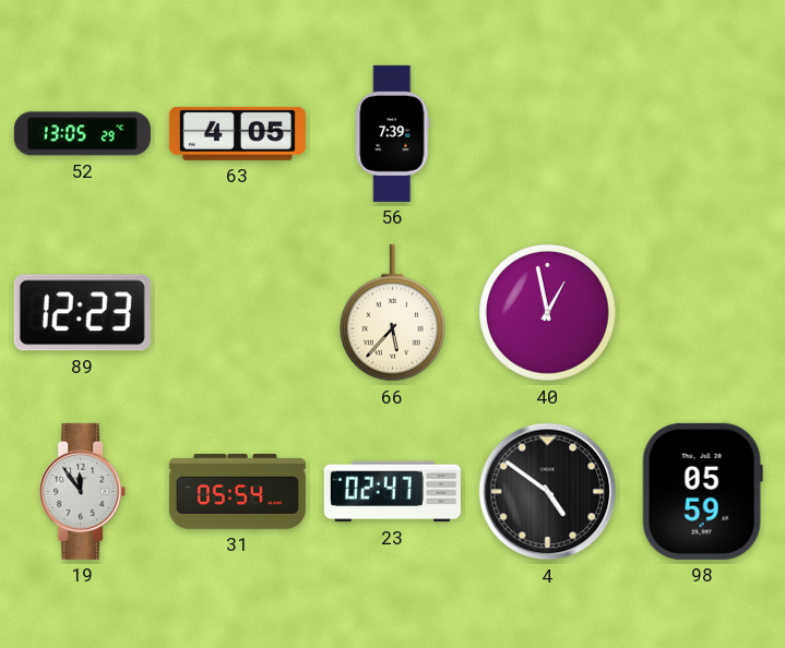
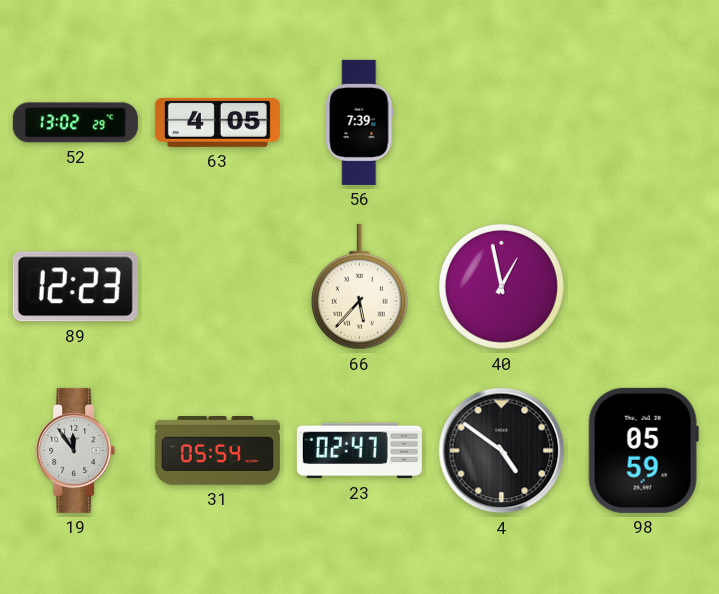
52: 13:05 -> 13:02 (75, 123)
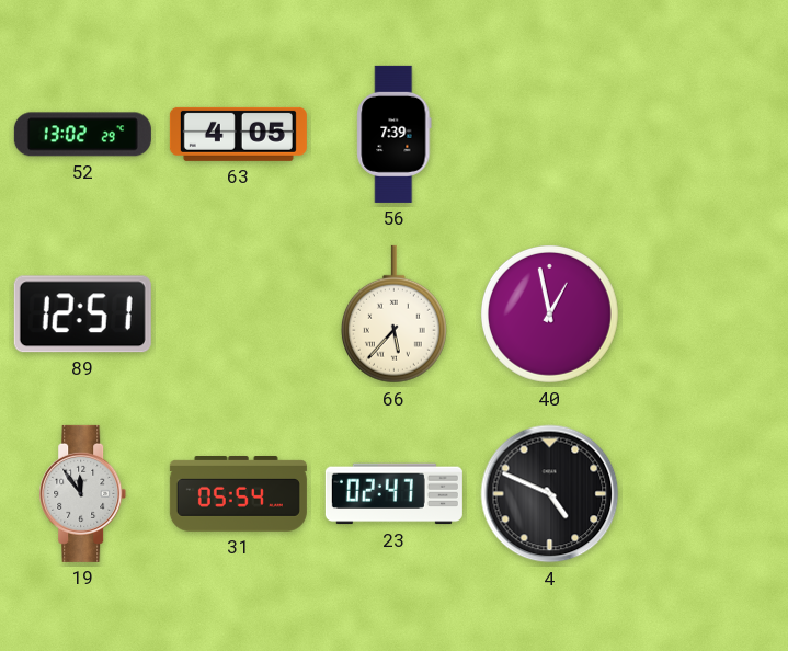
89: 12:23 -> 12:51 (82, 315)
4: 4:51 -> 4:49 (550, 494)
98: 05:59 -> none (643, 450)
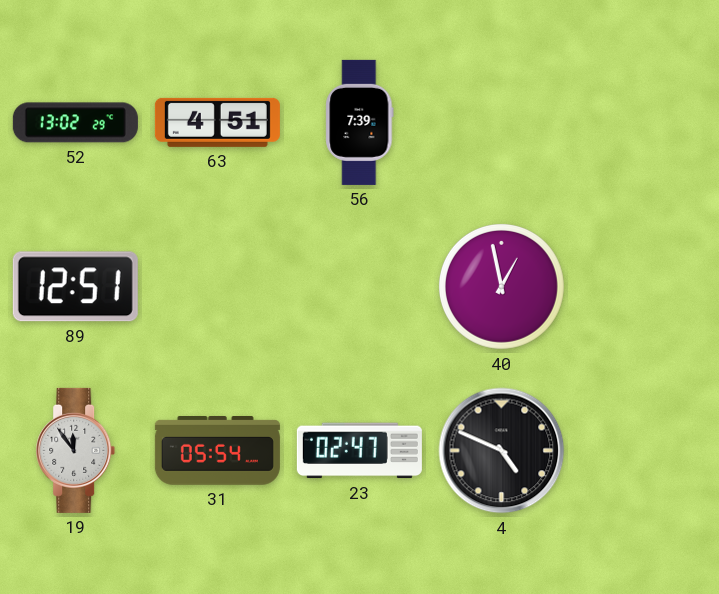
63: 4:05 -> 4:51 (217, 122)
66: 5:37 -> none (393, 315)
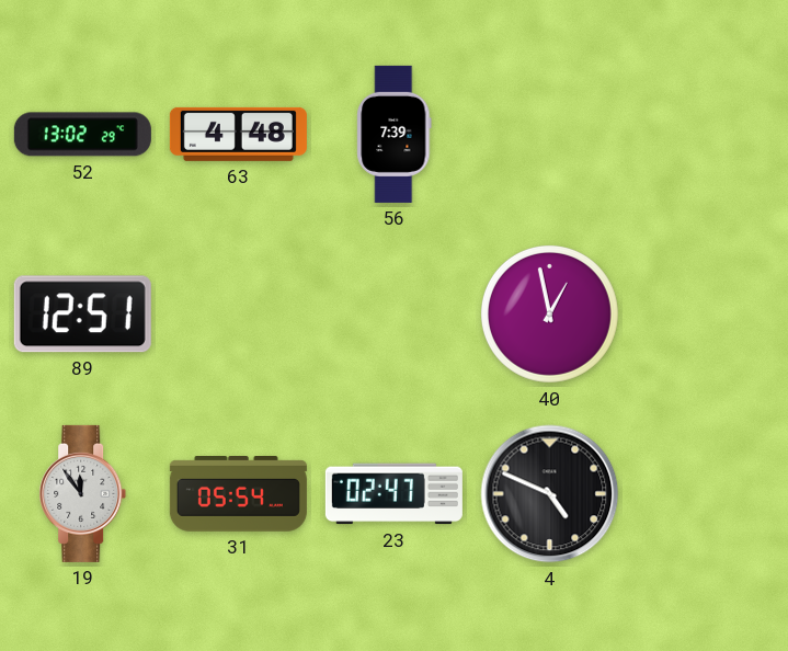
63: 4:51 -> 4:48 (238, 134)
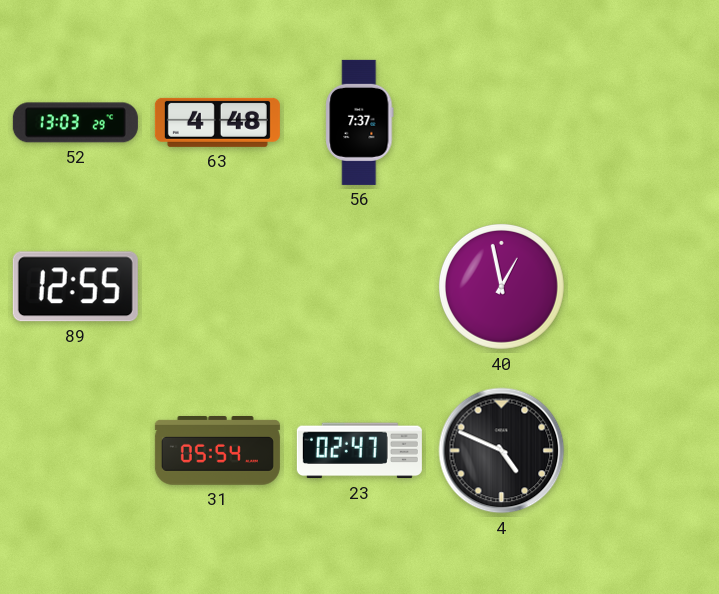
52: 13:02 -> 13:03 (75, 123)
56: 7:39 -> 7:37 (360, 122)
89: 12:51 -> 12:55 (75, 287)
19: 11:54 -> none (83, 493)
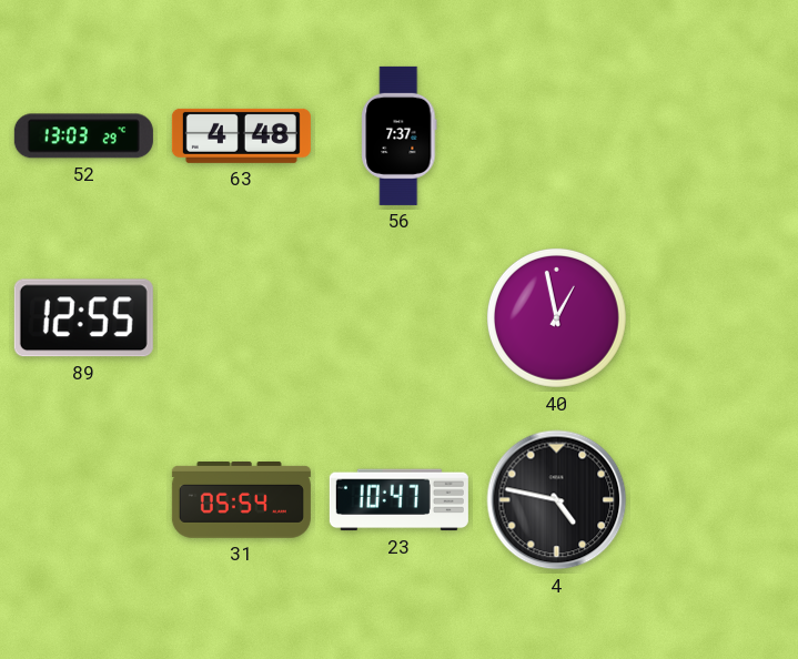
23: 02:47 -> 10:47 (398, 500)
4: 4:49 -> 4:47 (557, 500)
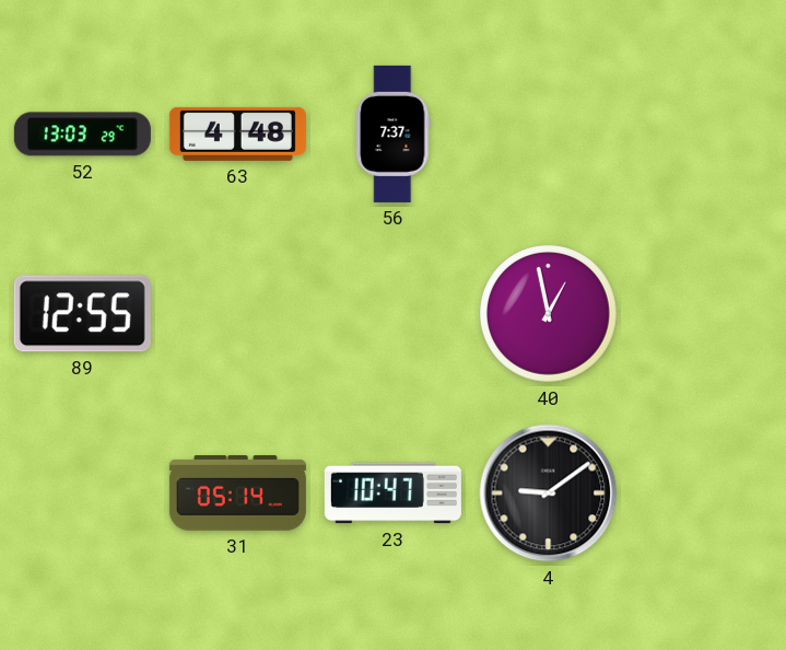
31: 05:54 -> 05:14 (237, 494)
4: 4:47 -> 9:09 (549, 494)
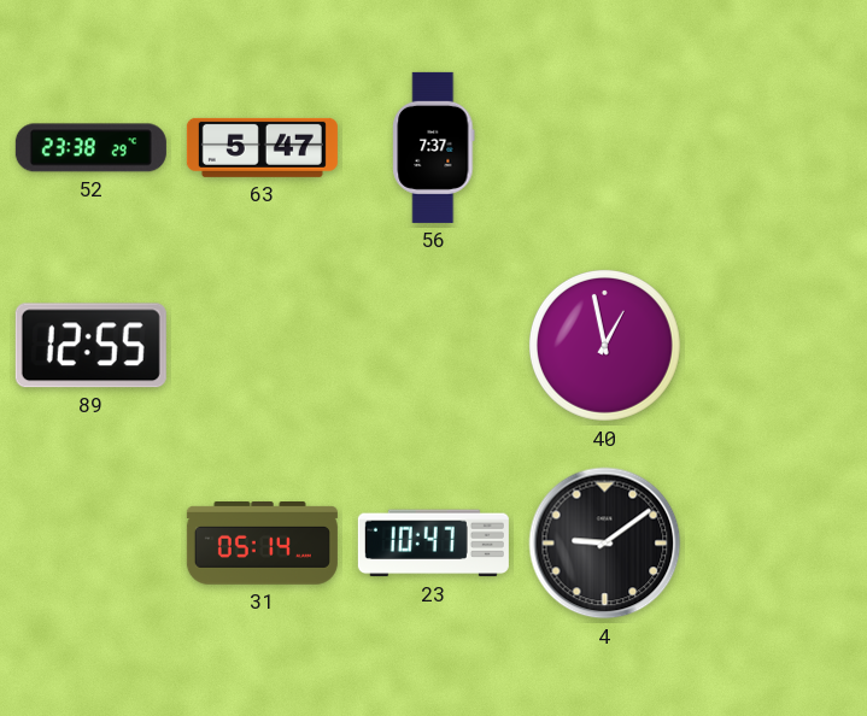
52: 13:03 -> 23:38 (90, 148)
63: 4:48 -> 5:47 (262, 147)
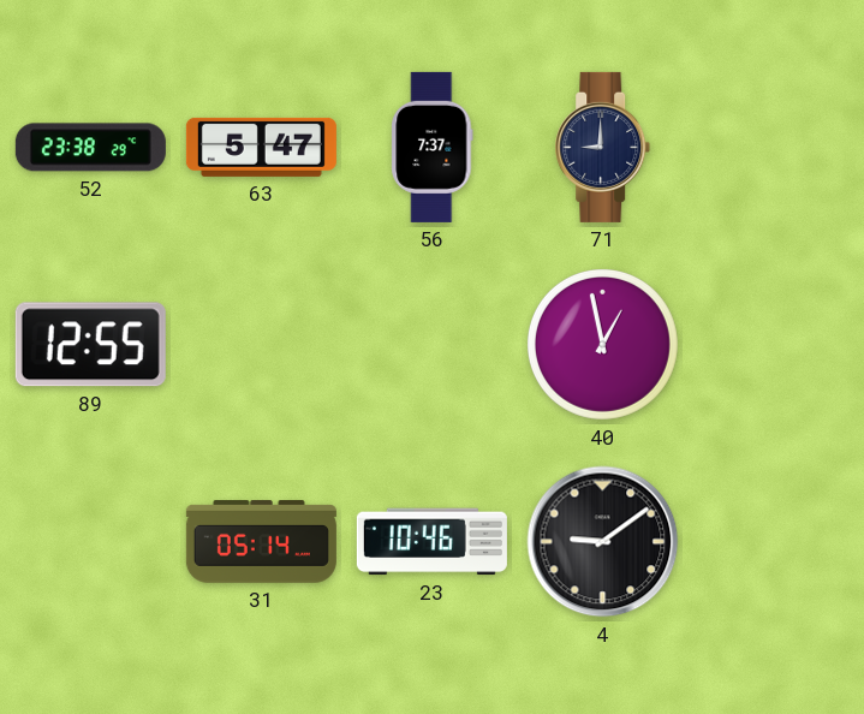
71: none -> 9:00 (603, 147)
23: 10:47 -> 10:46 (431, 542)
